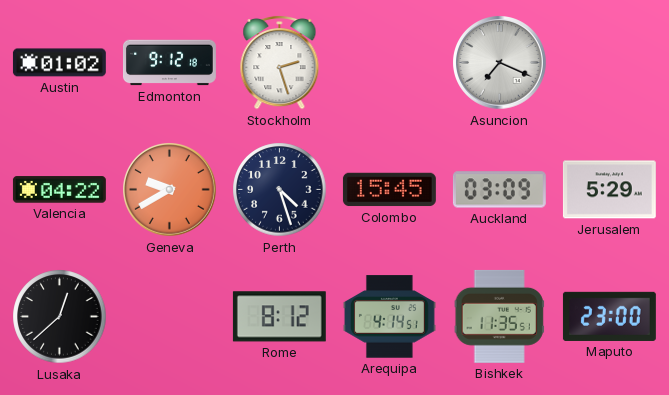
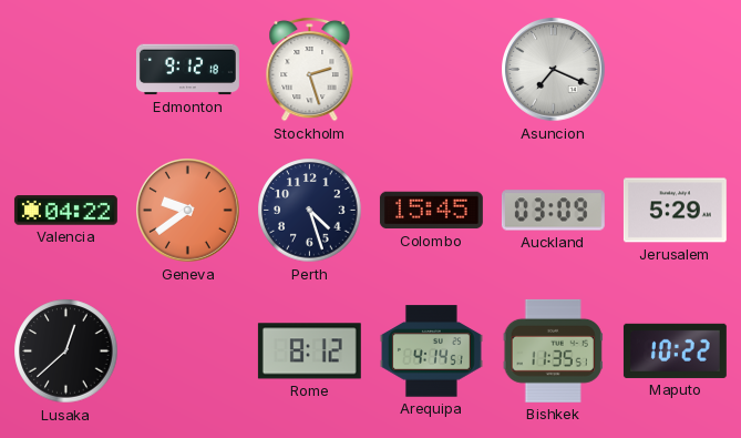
Austin: 01:02 -> none (59, 63)
Geneva: 9:40 -> 9:39 (188, 211)
Maputo: 23:00 -> 10:22 (675, 350)
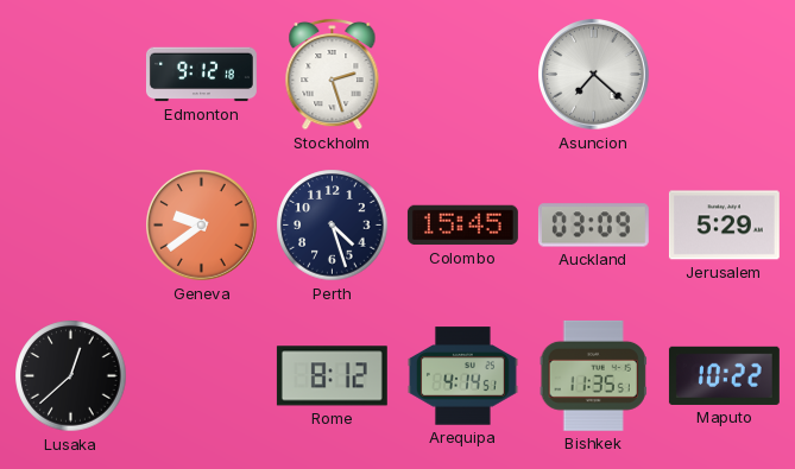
Asuncion: 7:19 -> 7:22 (594, 75)
Valencia: 04:22 -> none (65, 211)
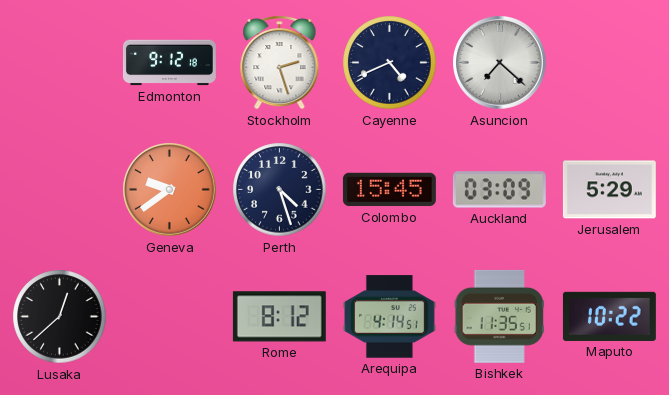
Cayenne: none -> 4:41 (390, 63)
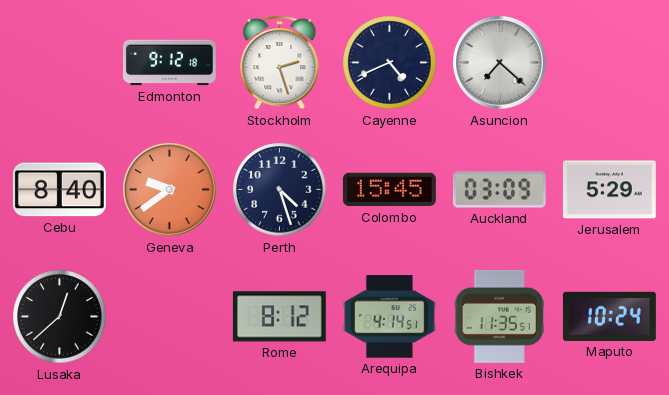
Cebu: none -> 8:40 (59, 190)
Maputo: 10:22 -> 10:24 (609, 316)
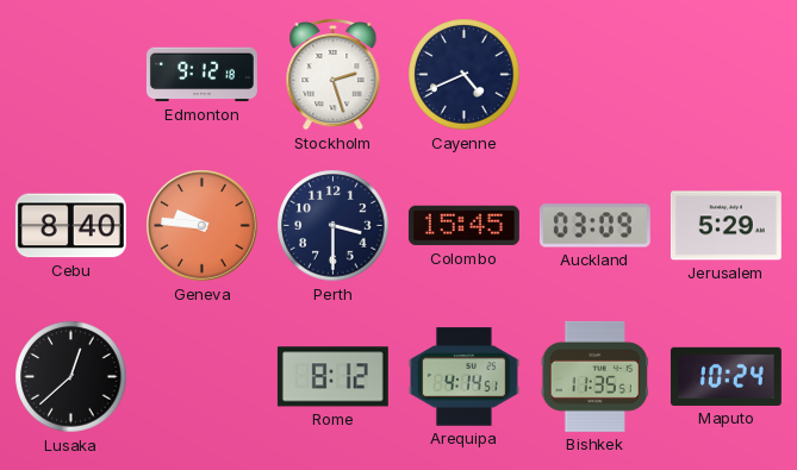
Asuncion: 7:22 -> none (500, 63)
Geneva: 9:39 -> 9:46 (203, 226)
Perth: 4:27 -> 3:30 (334, 226)
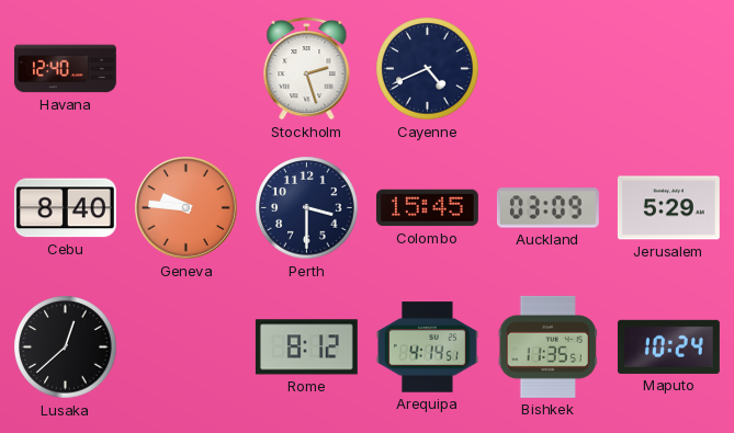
Havana: none -> 12:40 (65, 69)
Edmonton: 9:12 -> none (201, 75)
